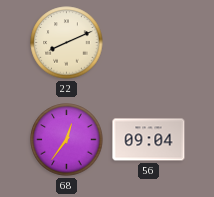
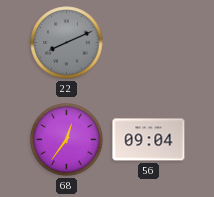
22 dial: cream -> grey (67, 43)
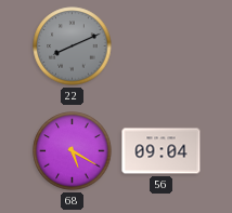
68: 12:36 -> 5:20 (73, 151)
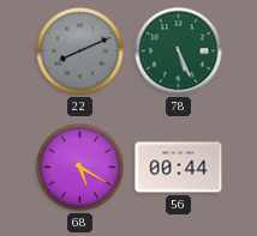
78: none -> 5:26 (179, 52)
56: 09:04 -> 00:44 (179, 168)
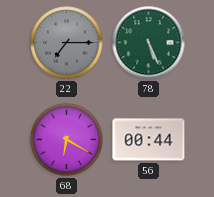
22: 8:11 -> 7:15 (67, 43)
68: 5:20 -> 6:20 (67, 140)
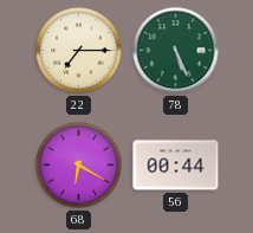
22 dial: grey -> cream (79, 51)
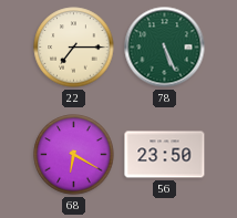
56: 00:44 -> 23:50 (165, 155)
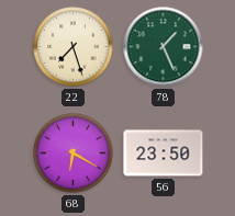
22: 7:15 -> 7:27 (74, 47)
78: 5:26 -> 1:26 (164, 47)
